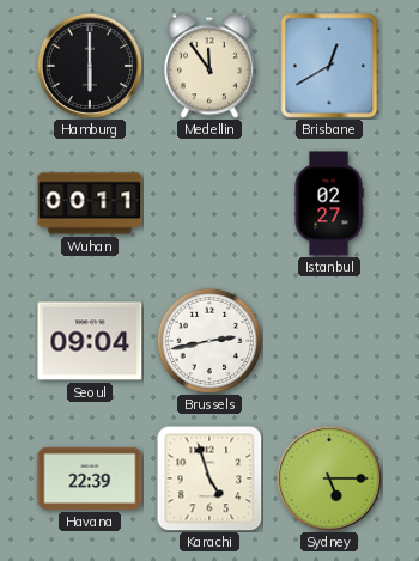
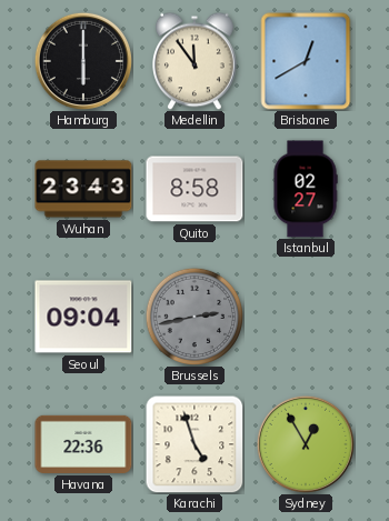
Wuhan: 00:11 -> 23:43 (83, 189)
Quito: none -> 8:58 (194, 189)
Brussels dial: white -> grey (193, 315)
Havana: 22:39 -> 22:36 (83, 444)
Sydney: 5:15 -> 12:55 (305, 443)
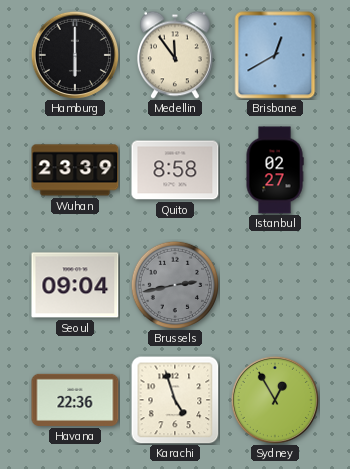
Wuhan: 23:43 -> 23:39 (75, 170)
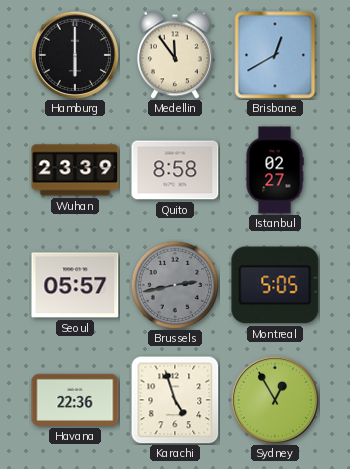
Seoul: 09:04 -> 05:57 (75, 285)
Montreal: none -> 5:05 (275, 285)
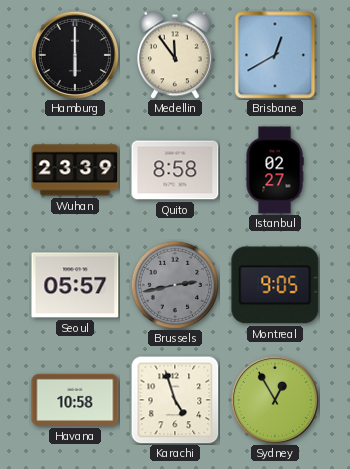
Montreal: 5:05 -> 9:05 (275, 285)
Havana: 22:36 -> 10:58 (75, 400)
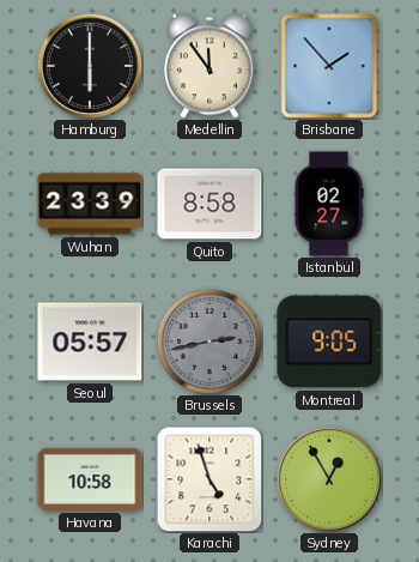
Brisbane: 12:40 -> 1:53 (329, 66)
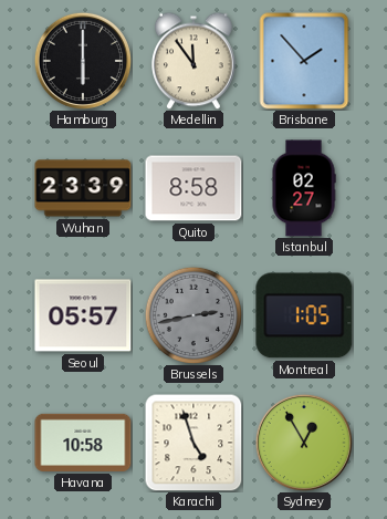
Montreal: 9:05 -> 1:05 (304, 315)
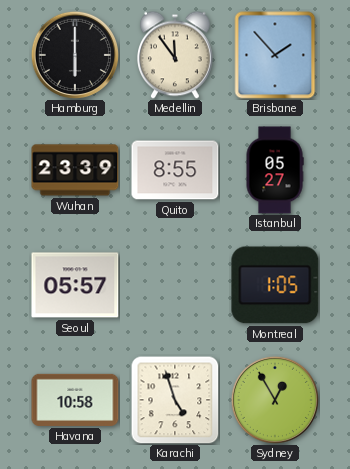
Quito: 8:58 -> 8:55 (175, 170)
Istanbul: 02:27 -> 05:27 (275, 170)
Brussels: 2:43 -> none (192, 314)
